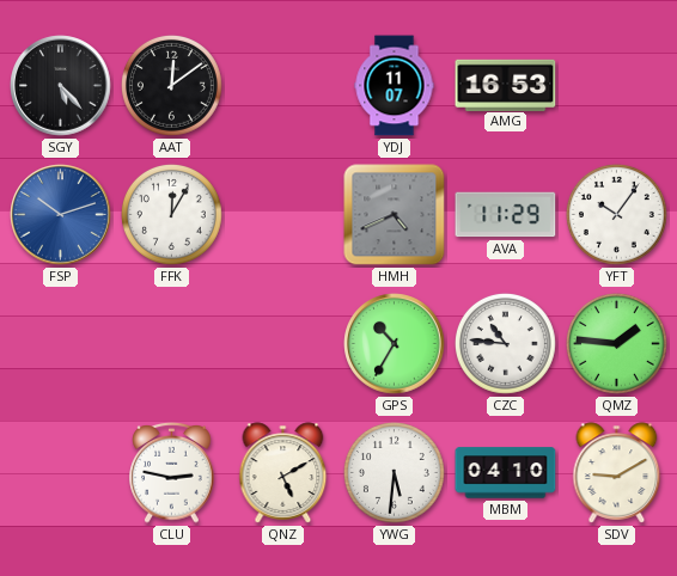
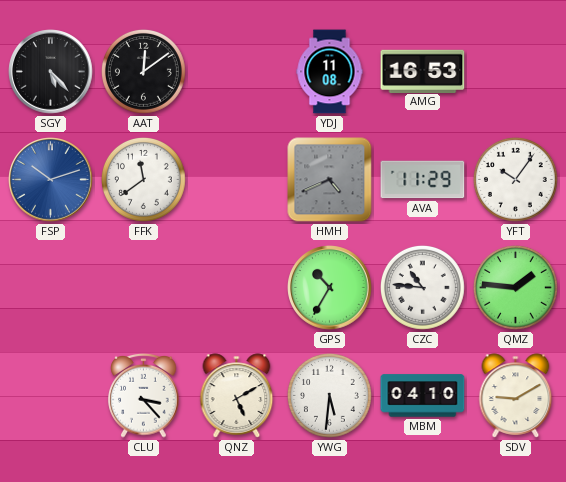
YDJ: 11:07 -> 11:08 (330, 72)
FFK: 12:05 -> 11:39 (143, 179)
CLU: 2:47 -> 3:23 (144, 396)
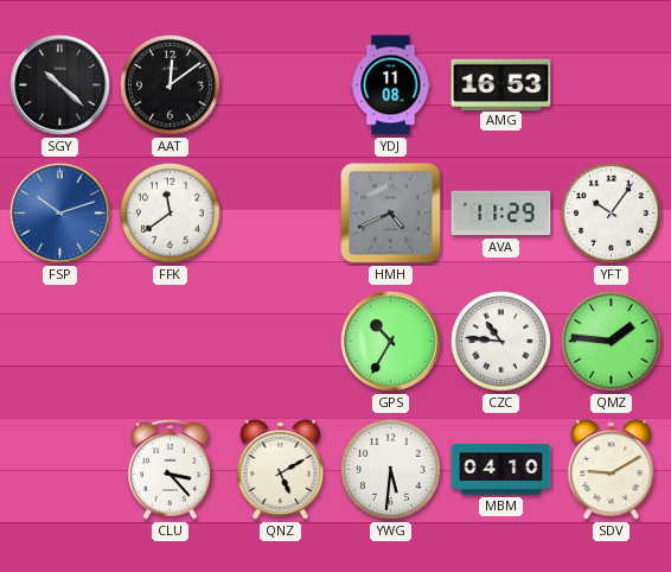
SGY: 5:23 -> 10:22 (60, 85)
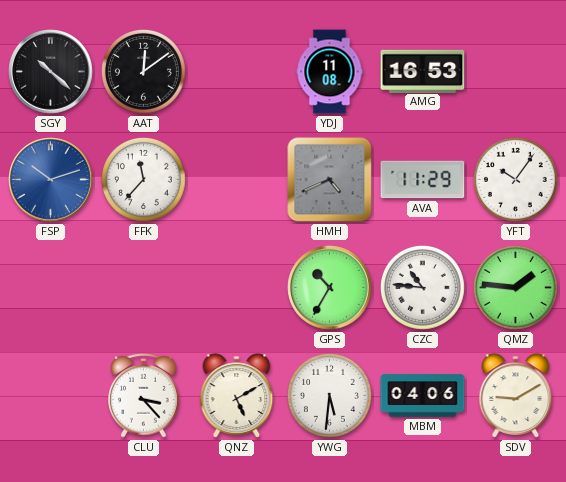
FFK: 11:39 -> 11:37 (143, 179)
MBM: 04:10 -> 04:06 (423, 396)
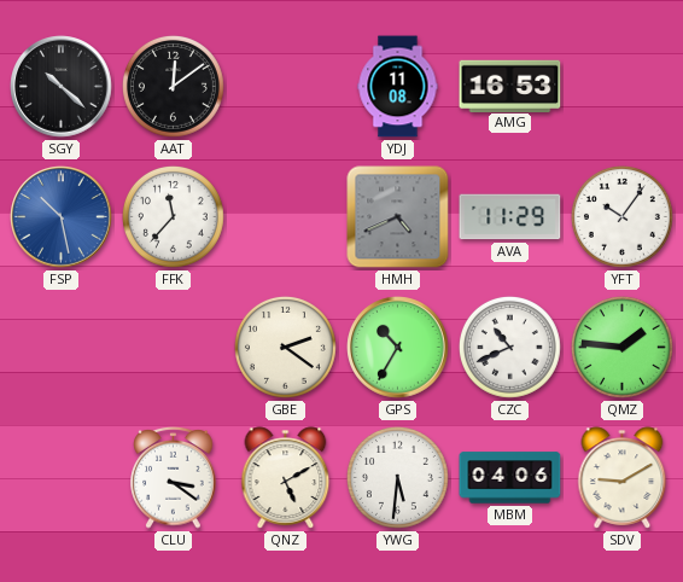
FSP: 10:12 -> 10:28 (62, 217)
GBE: none -> 2:21 (285, 347)
CZC: 10:46 -> 10:41 (509, 347)
CLU: 3:23 -> 3:21 (174, 478)
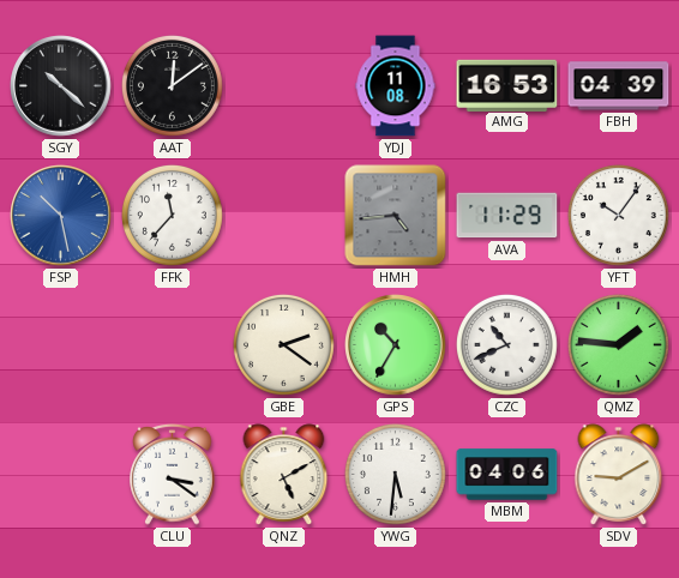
FBH: none -> 04:39 (619, 86)
HMH: 4:41 -> 4:44 (396, 216)
